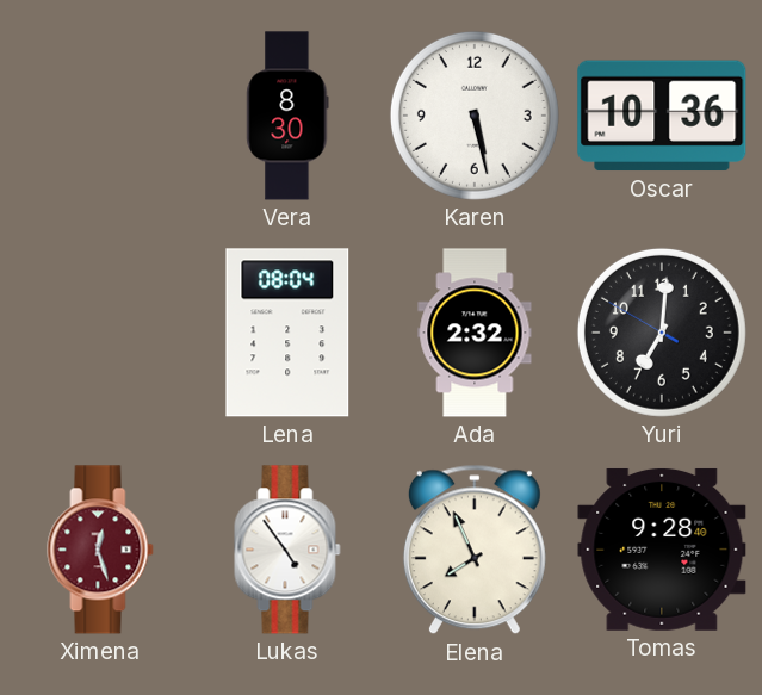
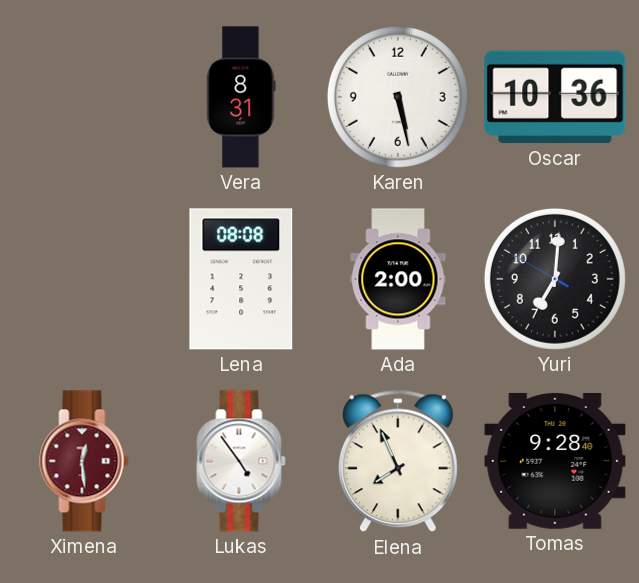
Vera: 8:30 -> 8:31 (241, 97)
Lena: 08:04 -> 08:08 (241, 279)
Ada: 2:32 -> 2:00 (398, 279)
Ximena: 12:27 -> 12:29 (84, 461)
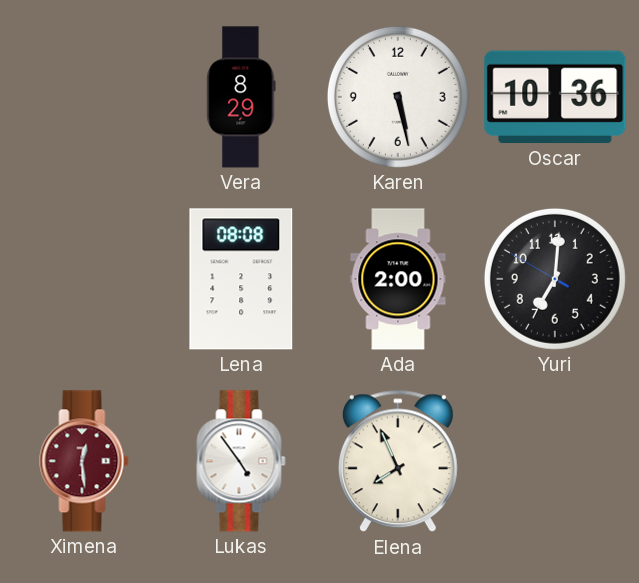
Vera: 8:31 -> 8:29 (241, 97)
Tomas: 9:28 -> none (555, 461)
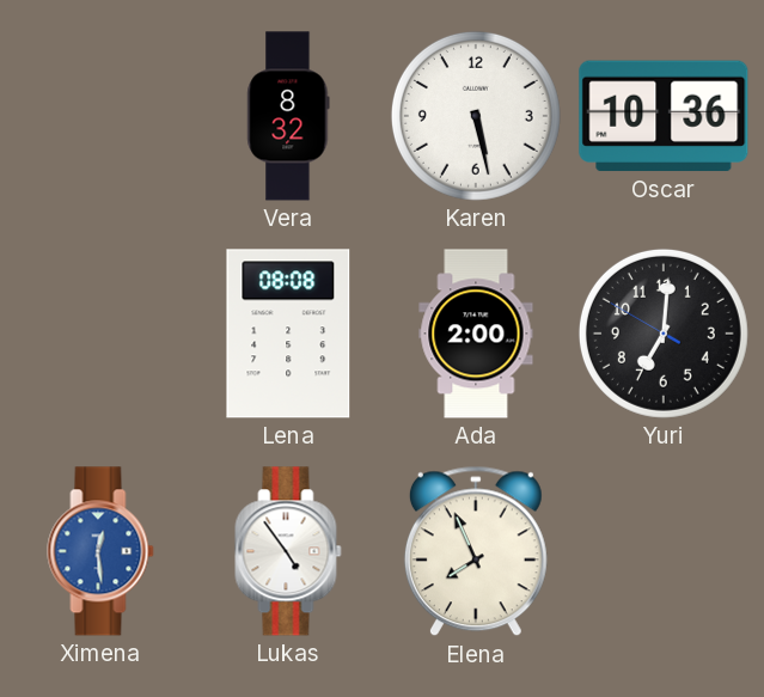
Vera: 8:29 -> 8:32 (288, 116)
Ximena dial: burgundy -> blue (100, 551)
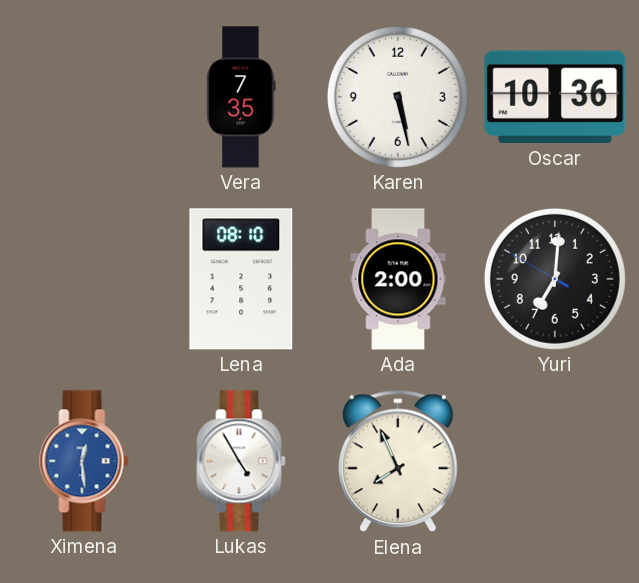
Vera: 8:32 -> 7:35 (241, 97)
Lena: 08:08 -> 08:10 (241, 279)
Lukas: 4:54 -> 4:55 (241, 461)
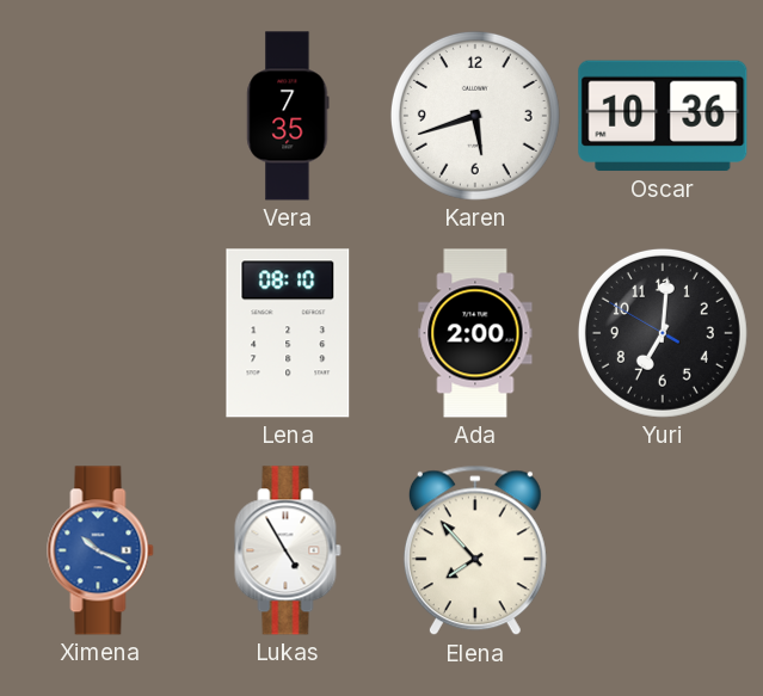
Karen: 5:28 -> 5:42 (475, 116)
Ximena: 12:29 -> 10:19 (100, 550)
Elena: 7:56 -> 7:53 (475, 550)
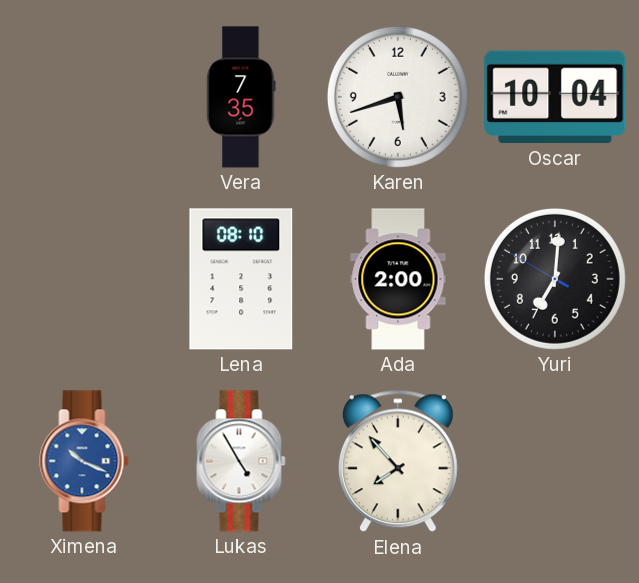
Oscar: 10:36 -> 10:04 (555, 97)
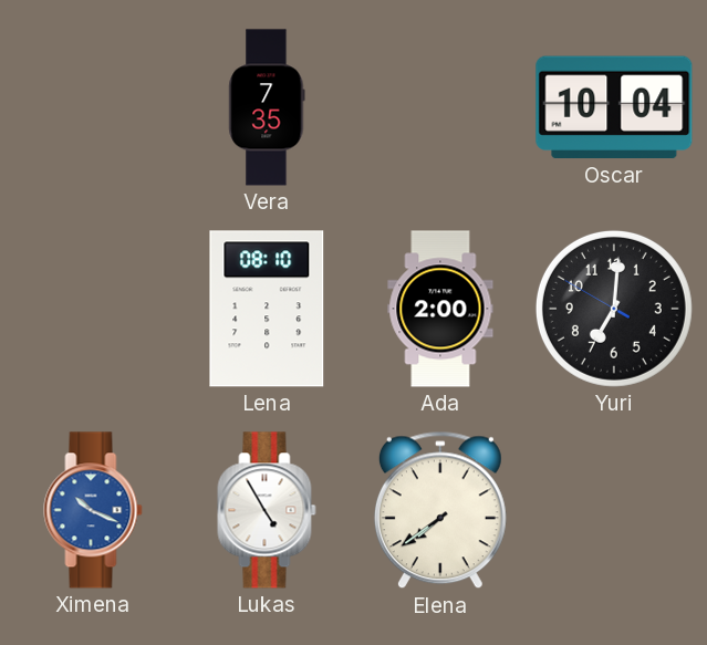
Karen: 5:42 -> none (398, 97)
Elena: 7:53 -> 7:39 (440, 510)
